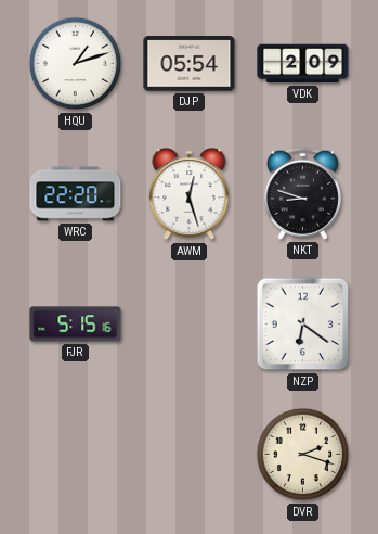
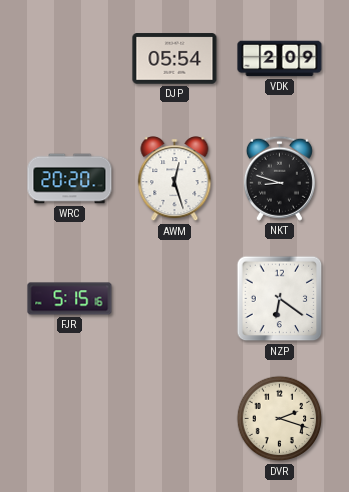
HQU: 1:12 -> none (76, 64)
WRC: 22:20 -> 20:20 (70, 179)
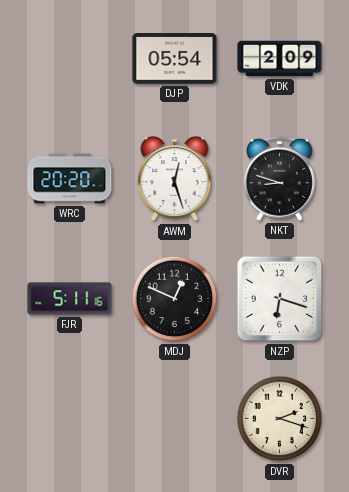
FJR: 5:15 -> 5:11 (70, 299)
MDJ: none -> 12:49 (175, 299)
NZP: 6:21 -> 6:18 (280, 299)
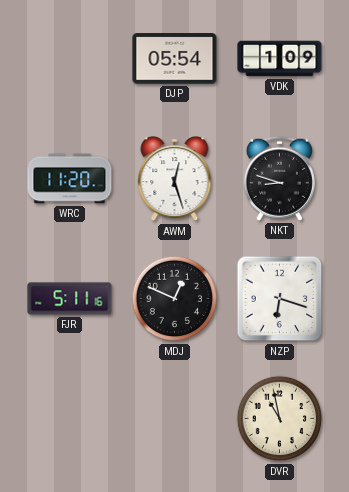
VDK: 2:09 -> 1:09 (280, 59)
WRC: 20:20 -> 11:20 (70, 179)
DVR: 2:18 -> 10:58 (280, 419)
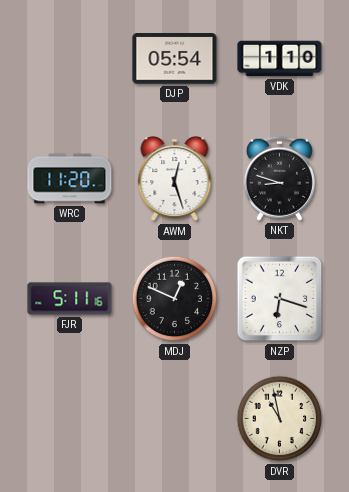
VDK: 1:09 -> 1:10 (280, 59)
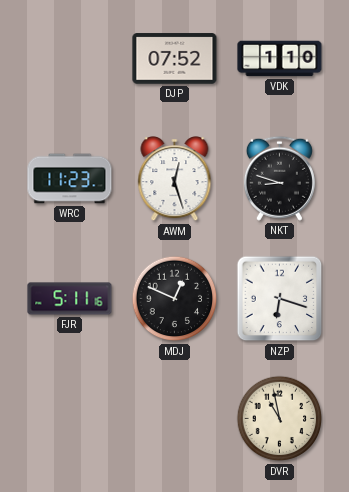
DJP: 05:54 -> 07:52 (175, 59)
WRC: 11:20 -> 11:23 (70, 179)
